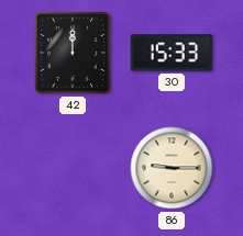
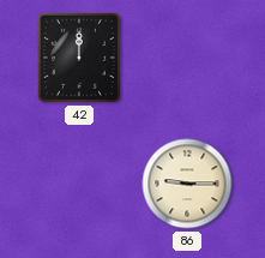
30: 15:33 -> none (172, 53)
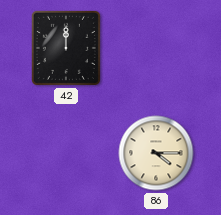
86: 9:15 -> 4:15 (156, 153)
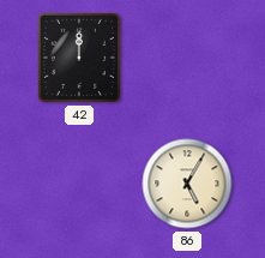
86: 4:15 -> 5:05 (187, 184)
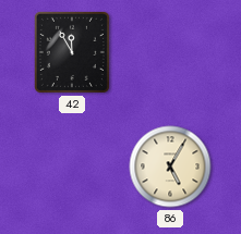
42: 12:00 -> 11:55 (72, 52)
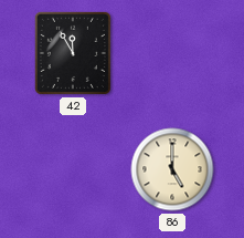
86: 5:05 -> 5:00 (172, 169)
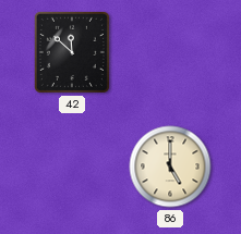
42: 11:55 -> 11:52 (72, 52)
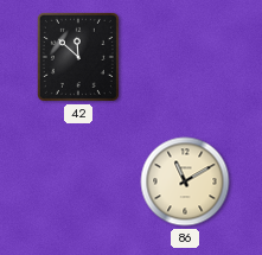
86: 5:00 -> 11:10 (185, 181)
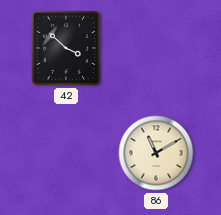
42: 11:52 -> 3:52 (66, 48)
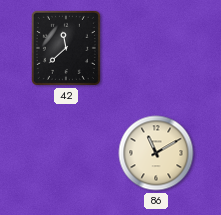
42: 3:52 -> 11:38 (66, 48)
